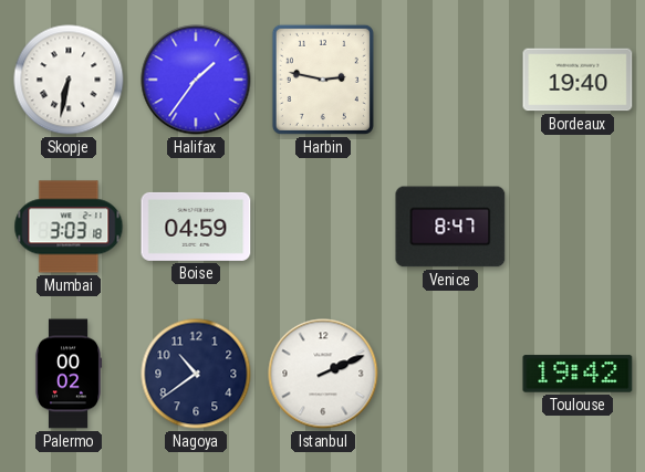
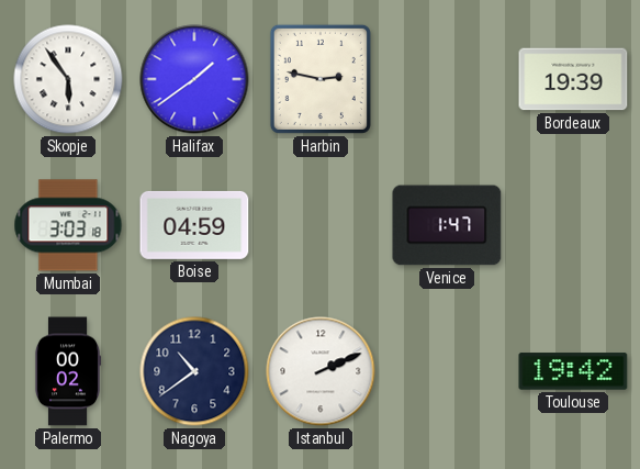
Skopje: 6:32 -> 5:54 (68, 79)
Halifax: 1:36 -> 1:39 (194, 79)
Bordeaux: 19:40 -> 19:39 (573, 79)
Venice: 8:47 -> 1:47 (447, 225)
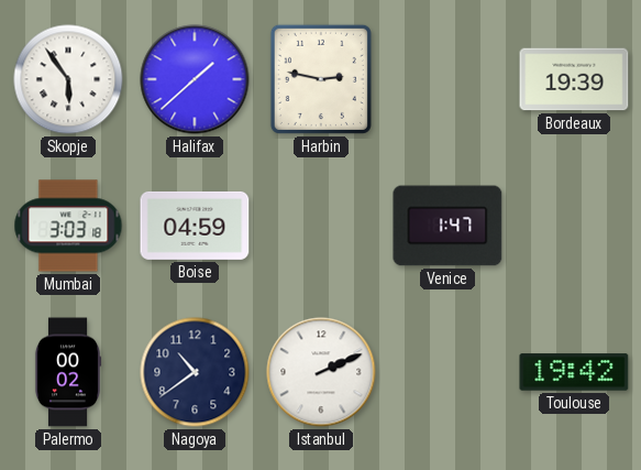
Halifax: 1:39 -> 1:38 (195, 79)
